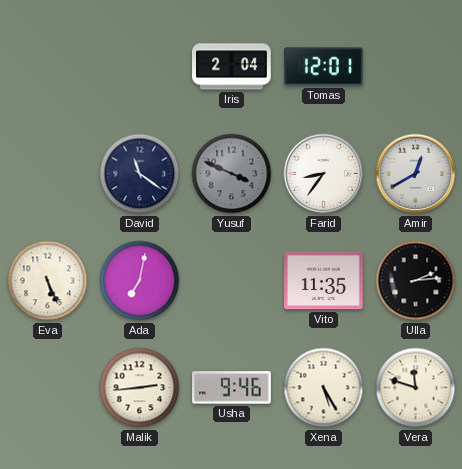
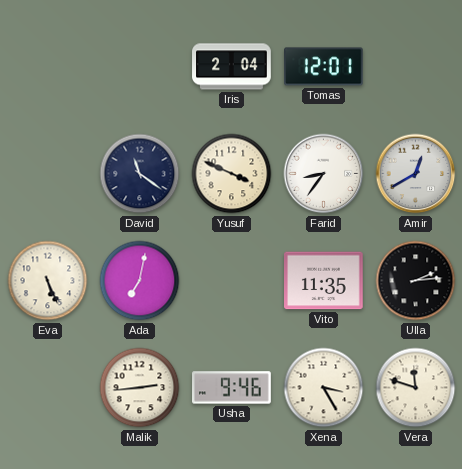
Yusuf dial: grey -> cream (232, 174)
Xena: 5:25 -> 3:25 (324, 388)
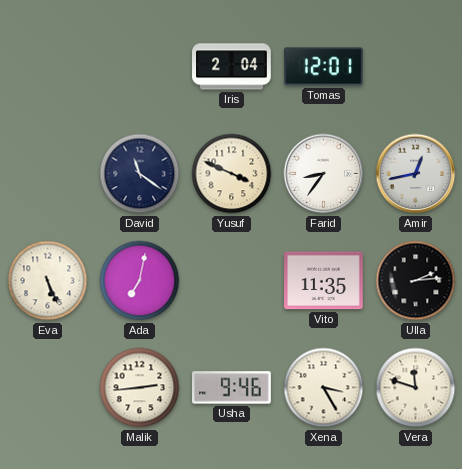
Amir: 12:40 -> 12:43 (416, 174)
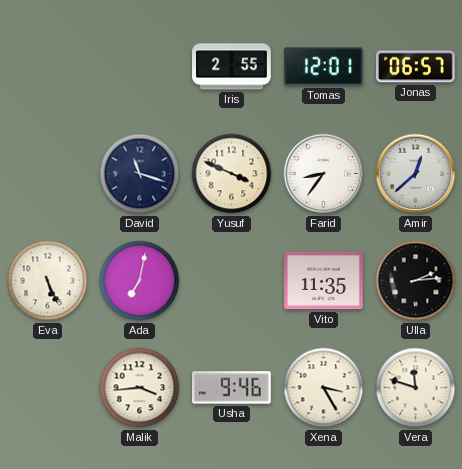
Iris: 2:04 -> 2:55 (232, 67)
Jonas: none -> 06:57 (416, 67)
David: 11:21 -> 11:18 (140, 174)
Amir: 12:43 -> 12:38 (416, 174)
Malik: 2:44 -> 3:44 (140, 388)
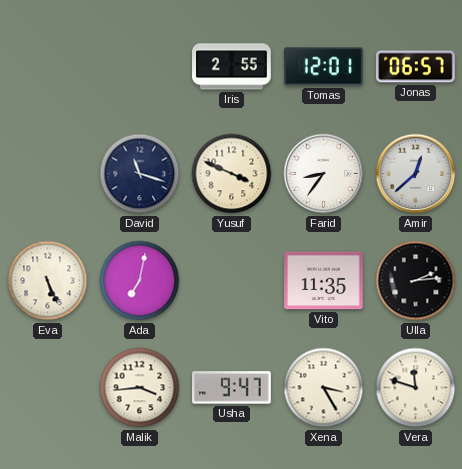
Usha: 9:46 -> 9:47 (232, 388)
